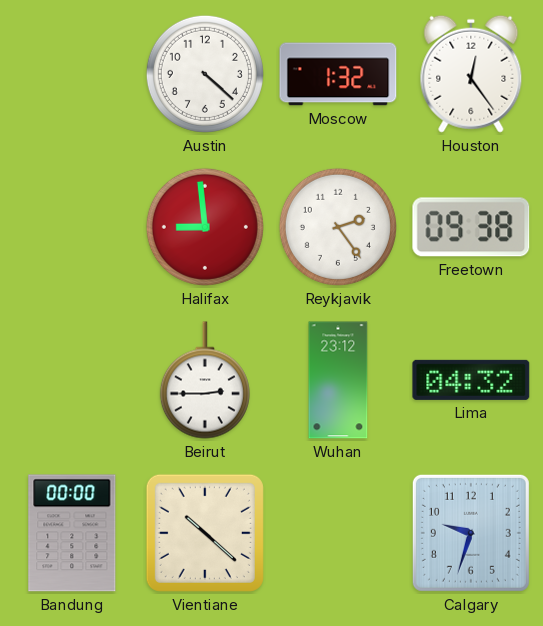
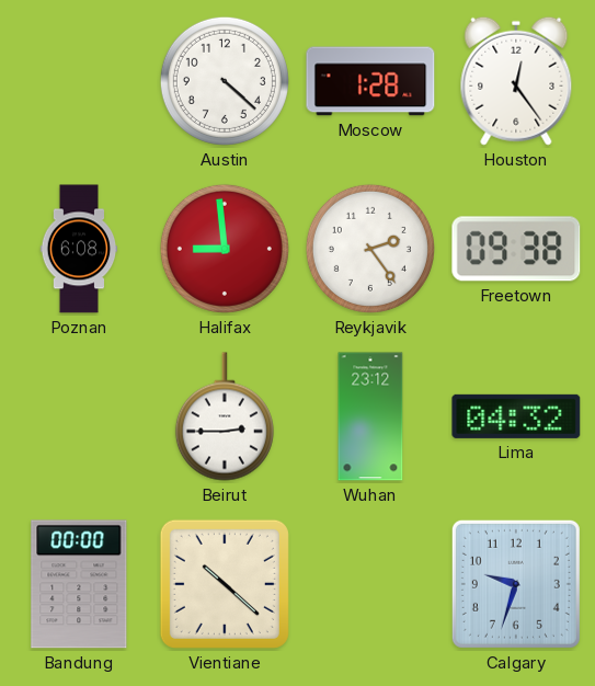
Moscow: 1:32 -> 1:28 (370, 81)
Poznan: none -> 6:08 (79, 249)
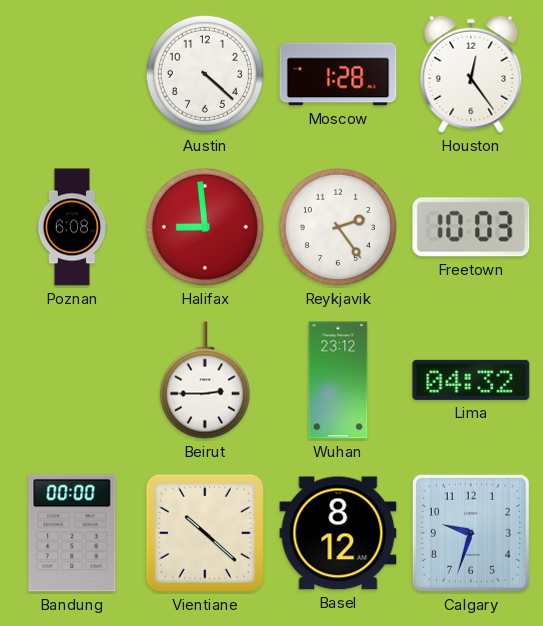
Freetown: 09:38 -> 10:03 (471, 227)
Basel: none -> 8:12 (338, 533)
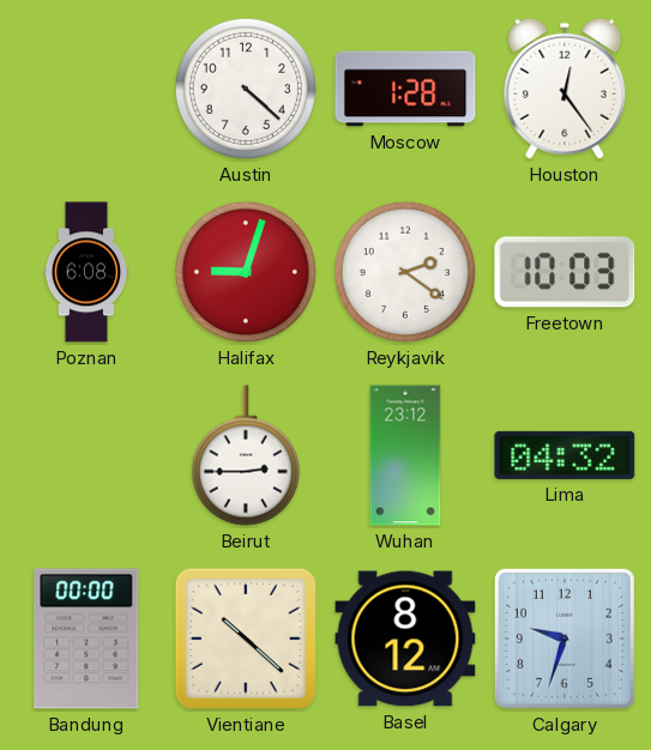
Halifax: 8:59 -> 9:03 (246, 272)
Reykjavik: 2:24 -> 2:21 (405, 272)
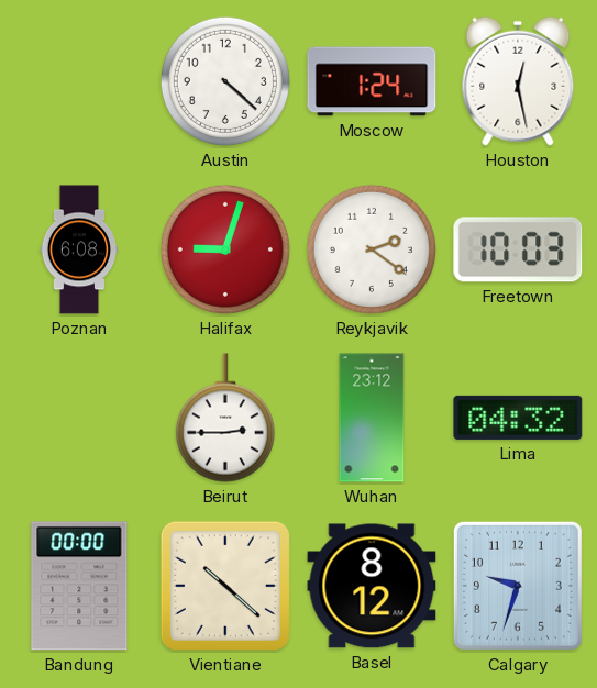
Moscow: 1:28 -> 1:24 (372, 81)
Houston: 12:24 -> 12:28 (518, 81)
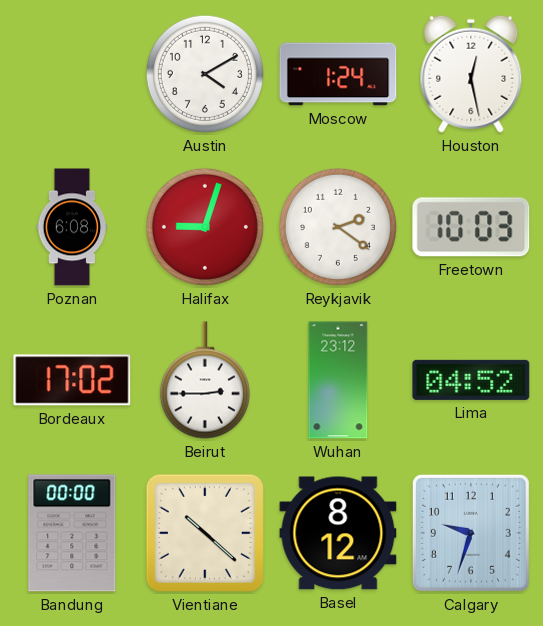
Austin: 4:22 -> 4:10 (205, 74)
Bordeaux: none -> 17:02 (72, 380)
Lima: 04:32 -> 04:52 (471, 380)
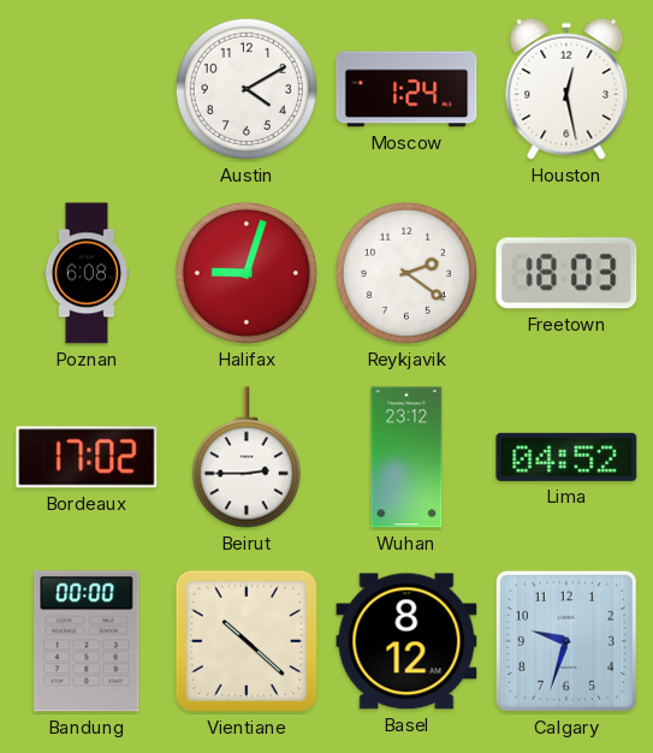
Freetown: 10:03 -> 18:03 (566, 273)
